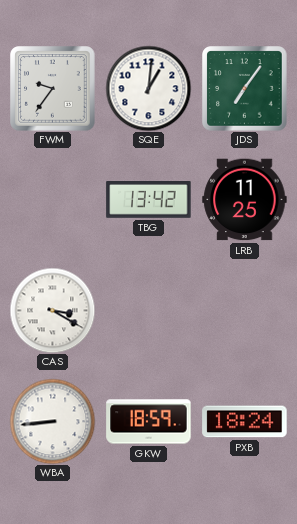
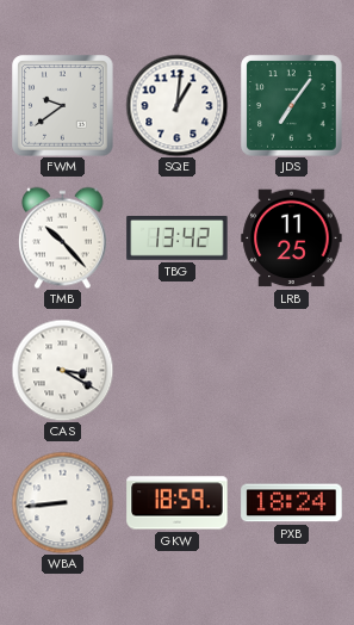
FWM: 9:36 -> 9:39 (63, 106)
TMB: none -> 10:23 (62, 237)
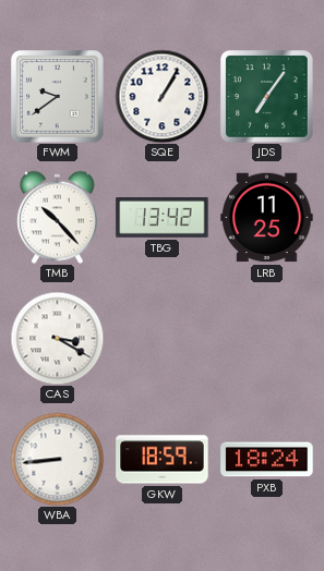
SQE: 1:01 -> 1:05 (161, 96)
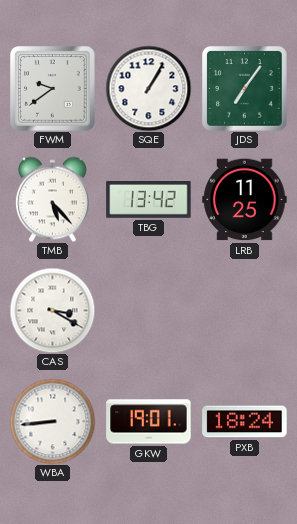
TMB: 10:23 -> 5:23 (52, 199)
GKW: 18:59 -> 19:01 (149, 422)
